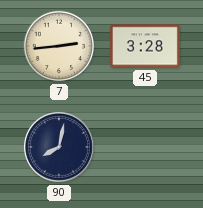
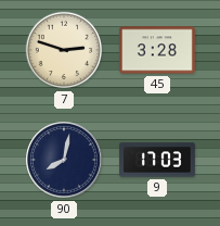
7: 2:44 -> 2:48 (64, 50)
9: none -> 17:03 (157, 160)
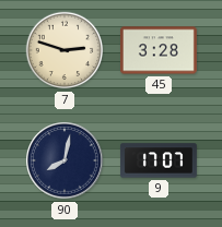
9: 17:03 -> 17:07 (159, 160)
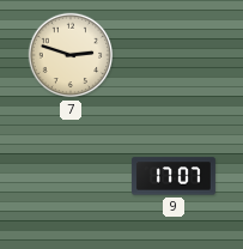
45: 3:28 -> none (159, 50)
90: 8:02 -> none (66, 162)
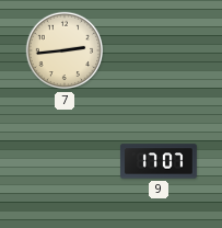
7: 2:48 -> 2:44 (65, 50)
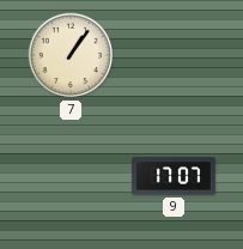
7: 2:44 -> 1:06 (71, 55)
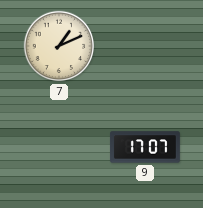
7: 1:06 -> 1:11 (59, 46)
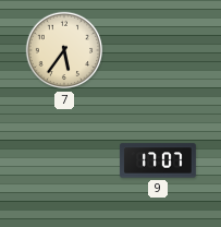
7: 1:11 -> 5:36 (64, 50)
